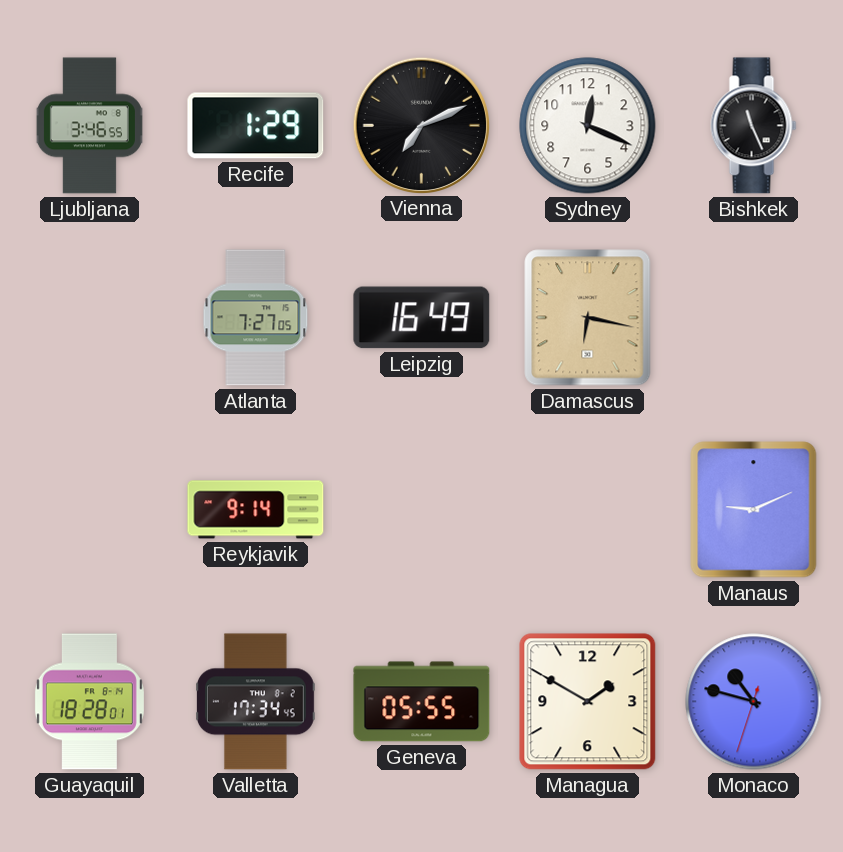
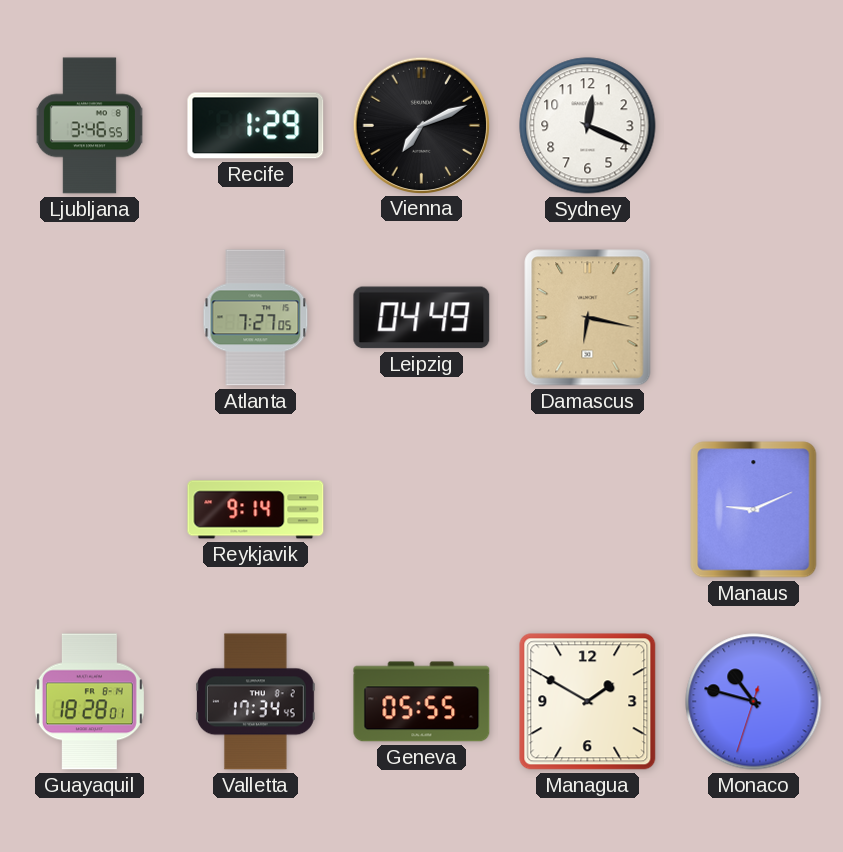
Bishkek: 11:26 -> none (754, 126)
Leipzig: 16:49 -> 04:49 (422, 318)
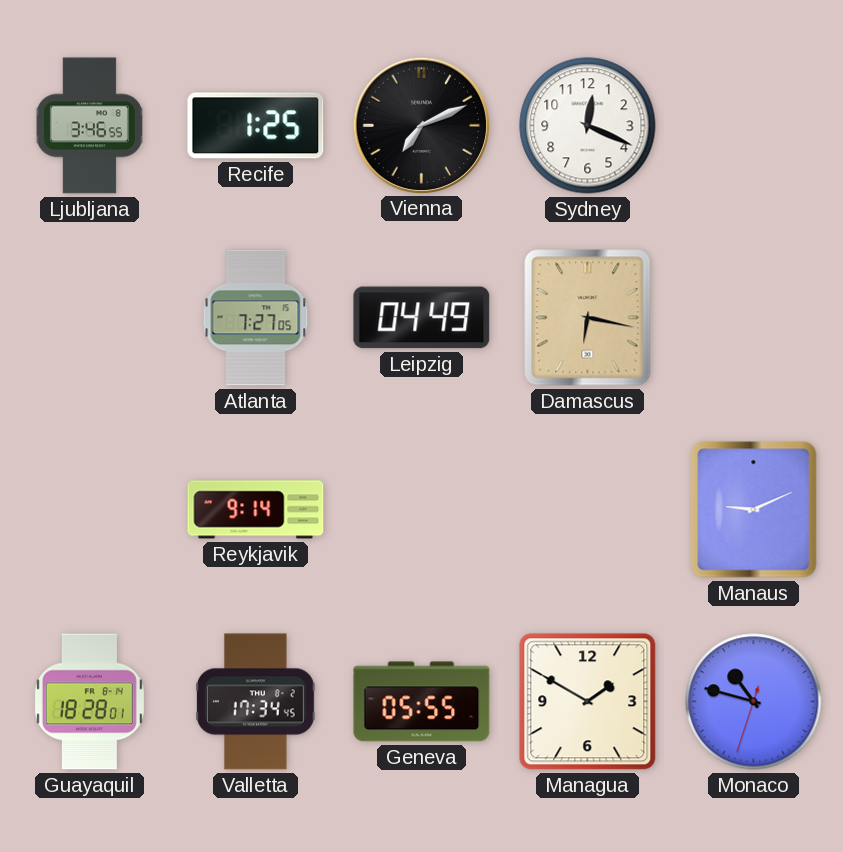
Recife: 1:29 -> 1:25 (256, 126)
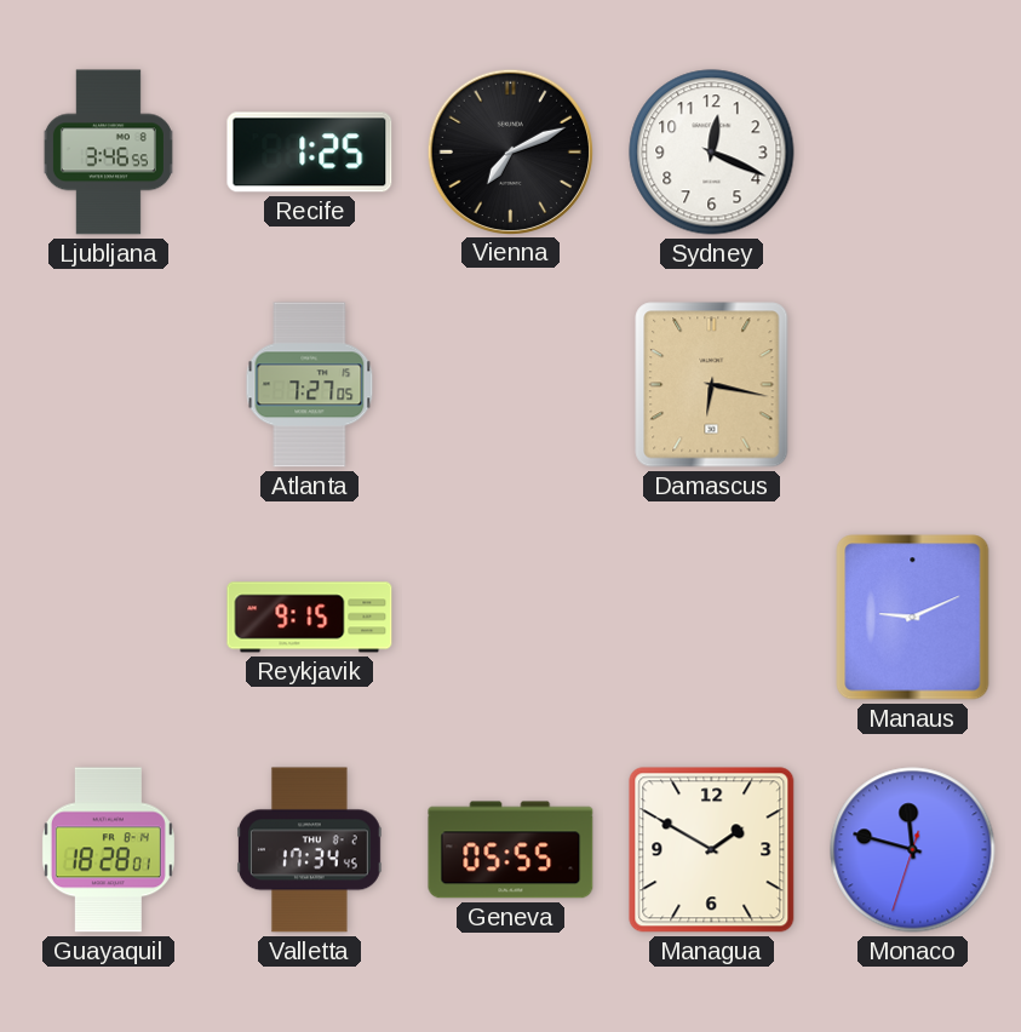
Leipzig: 04:49 -> none (422, 318)
Reykjavik: 9:14 -> 9:15 (310, 618)
Monaco: 10:47 -> 11:47 (913, 850)
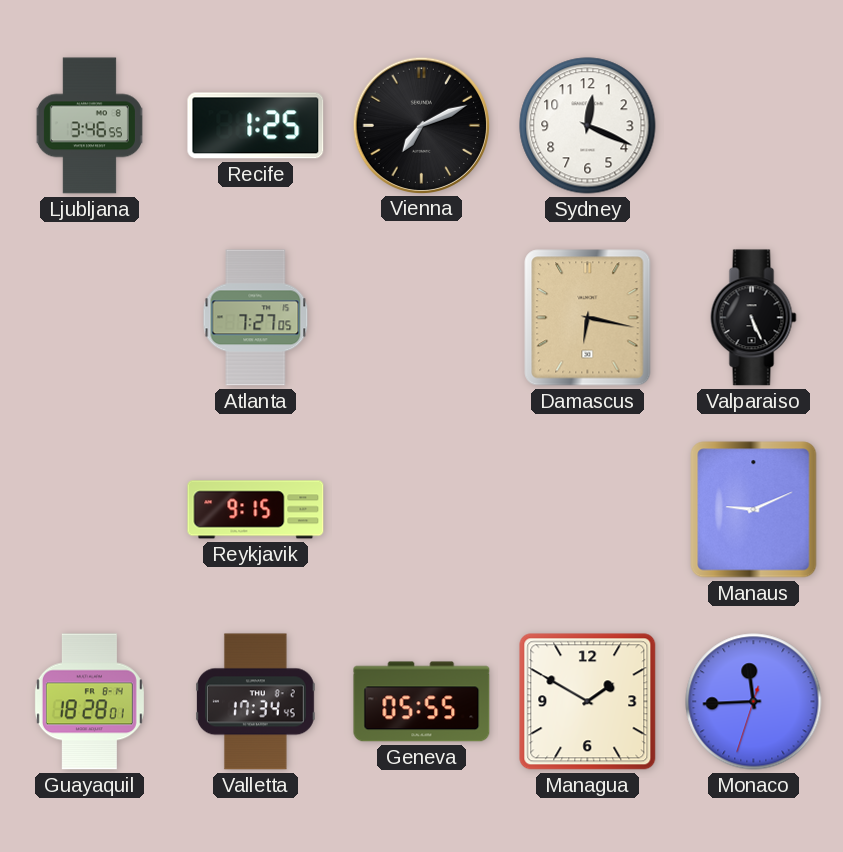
Valparaiso: none -> 5:26 (754, 318)
Monaco: 11:47 -> 11:44 (754, 702)
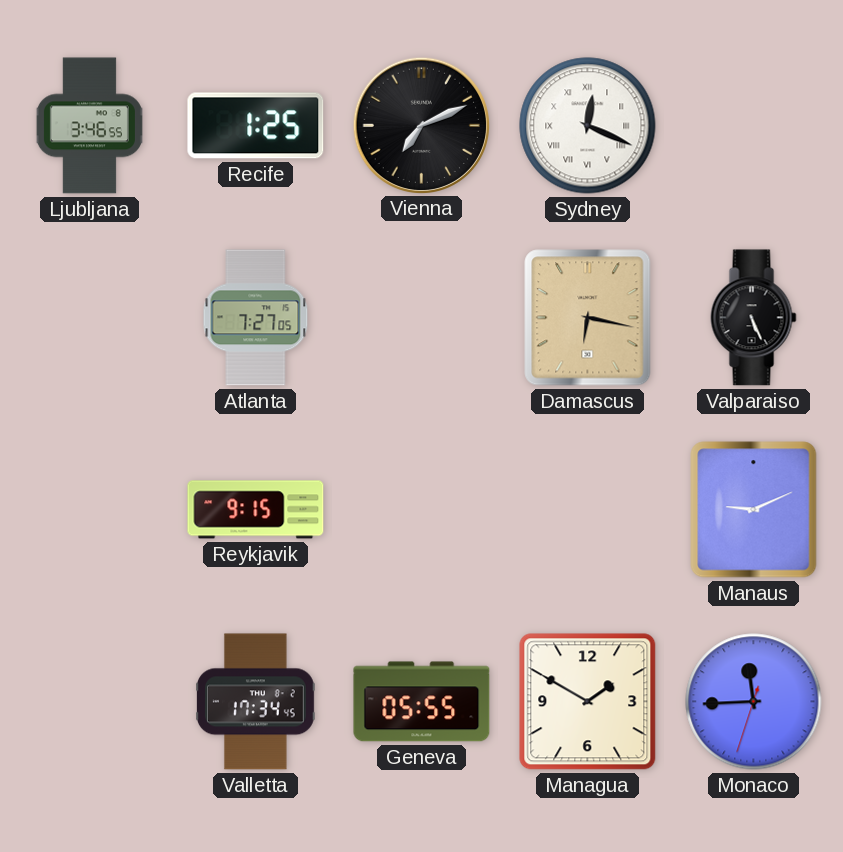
Sydney numerals: Arabic -> Roman (588, 126)
Guayaquil: 18:28 -> none (89, 702)
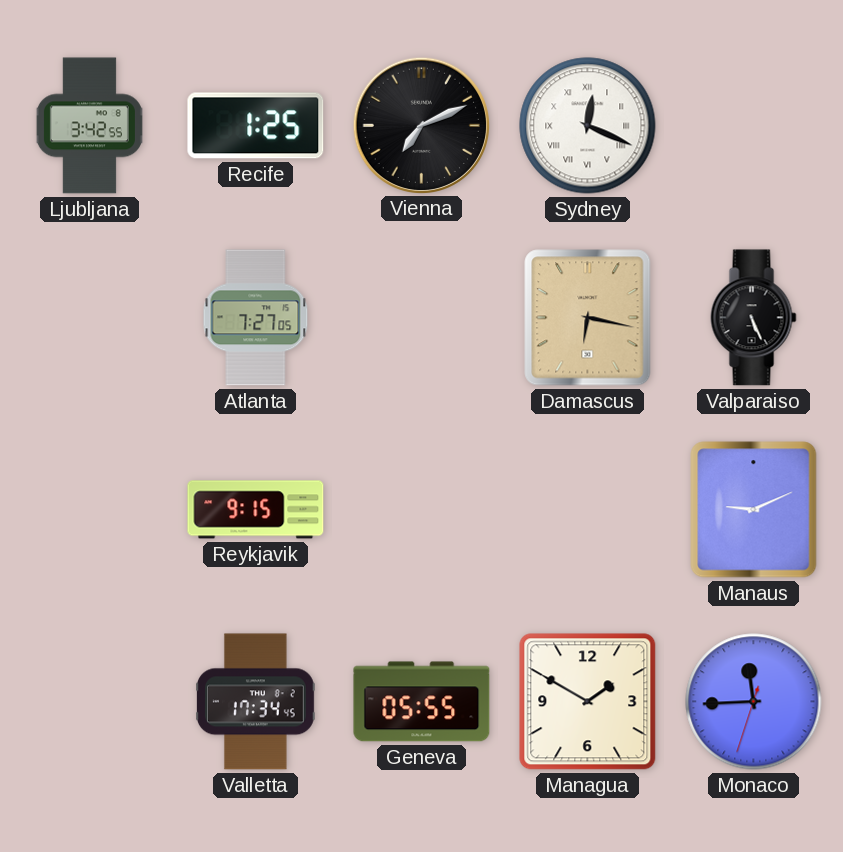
Ljubljana: 3:46 -> 3:42 (89, 126)
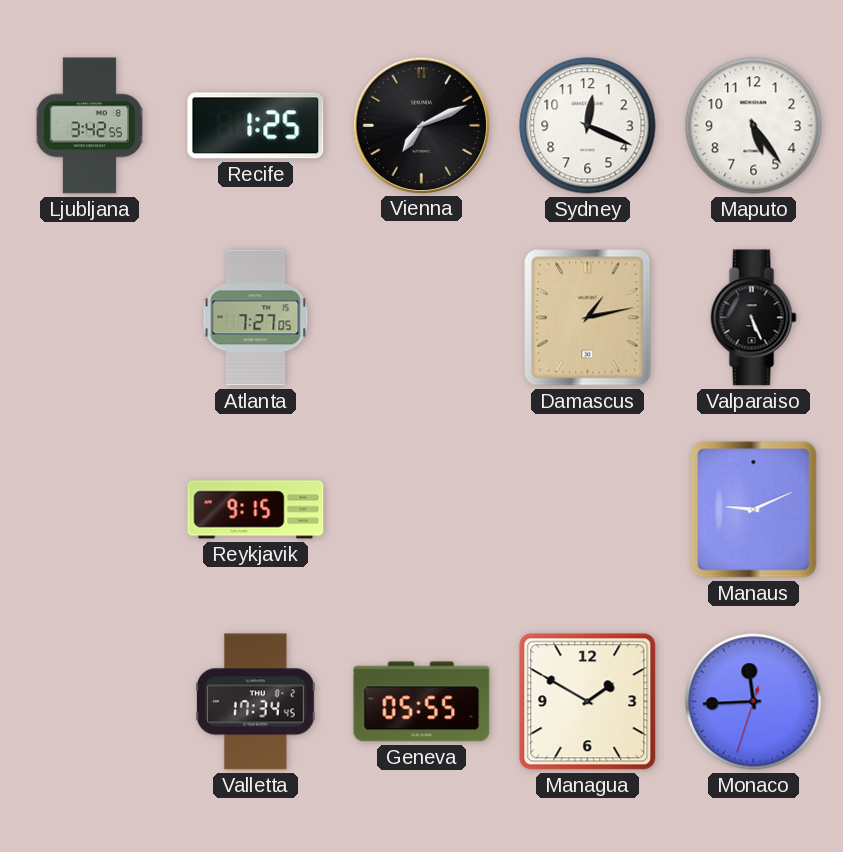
Sydney numerals: Roman -> Arabic (588, 126)
Maputo: none -> 5:24 (754, 126)
Damascus: 6:17 -> 1:13 (588, 318)
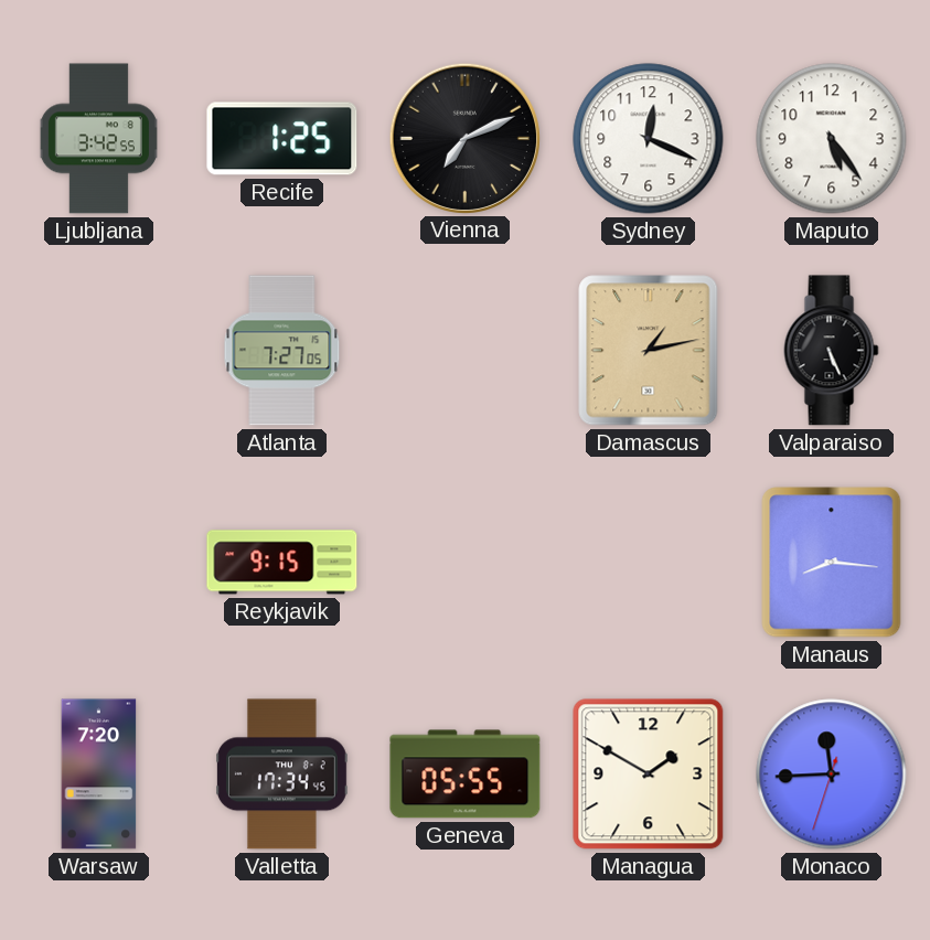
Manaus: 9:11 -> 8:16 (832, 563)
Warsaw: none -> 7:20 (99, 775)
